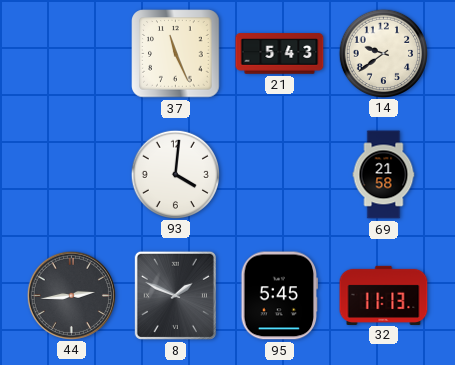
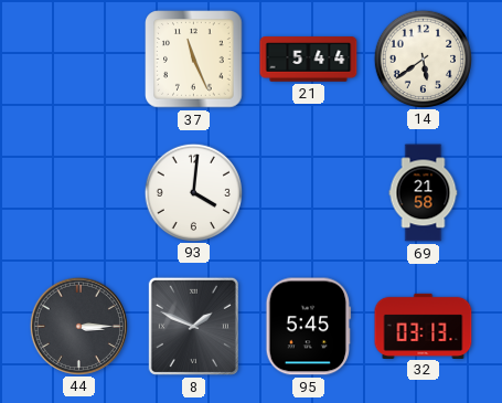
21: 5:43 -> 5:44 (309, 60)
14: 9:39 -> 5:39 (423, 59)
44: 2:44 -> 3:15 (78, 326)
32: 11:13 -> 03:13 (424, 326)
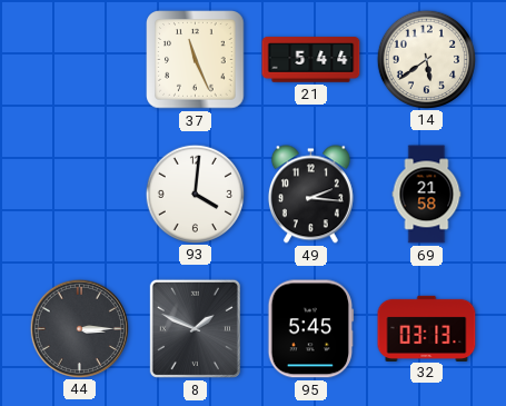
49: none -> 2:16 (310, 195)
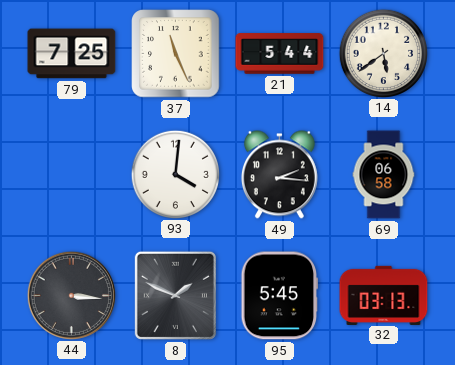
79: none -> 7:25 (72, 54)
69: 21:58 -> 06:58 (384, 175)
44: 3:15 -> 3:16 (71, 295)
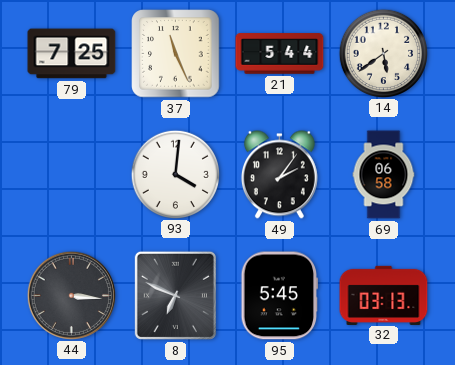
49: 2:16 -> 2:06 (279, 175)
8: 1:49 -> 6:49 (175, 295)
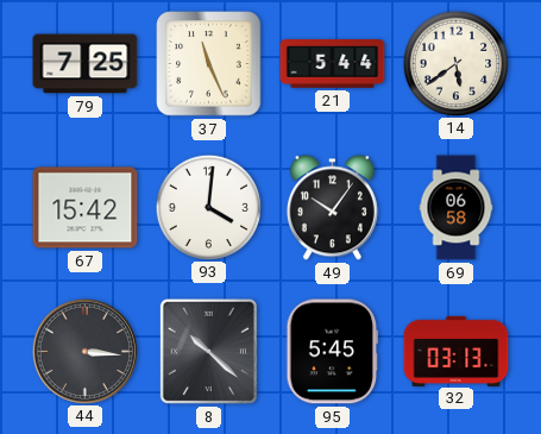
67: none -> 15:42 (86, 208)
49: 2:06 -> 10:06 (332, 208)
8: 6:49 -> 10:22 (208, 351)
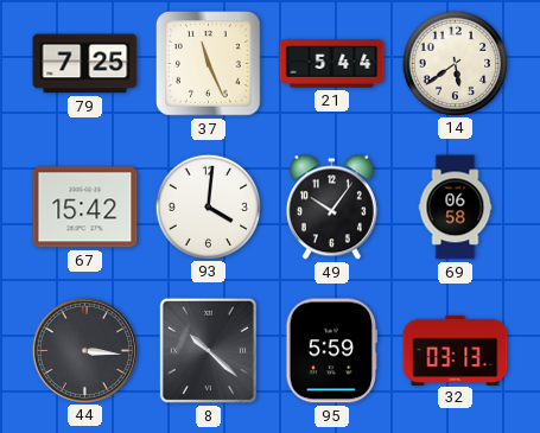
95: 5:45 -> 5:59 (332, 351)
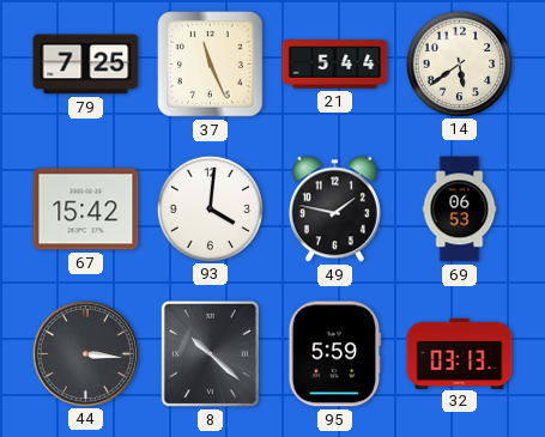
49: 10:06 -> 1:47 (334, 210)
69: 06:58 -> 06:53 (460, 210)
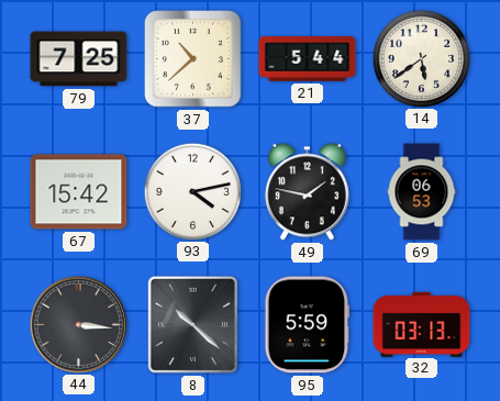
37: 11:26 -> 10:38 (193, 59)
93: 4:01 -> 4:13 (192, 191)
